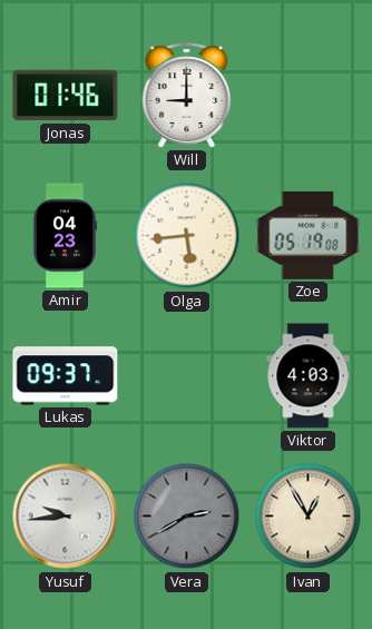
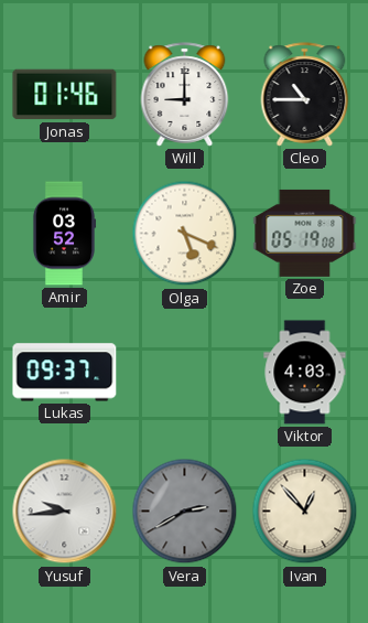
Cleo: none -> 10:45 (305, 95)
Amir: 04:23 -> 03:52 (64, 234)
Olga: 5:44 -> 5:19 (185, 234)
Ivan: 12:55 -> 12:53 (305, 512)
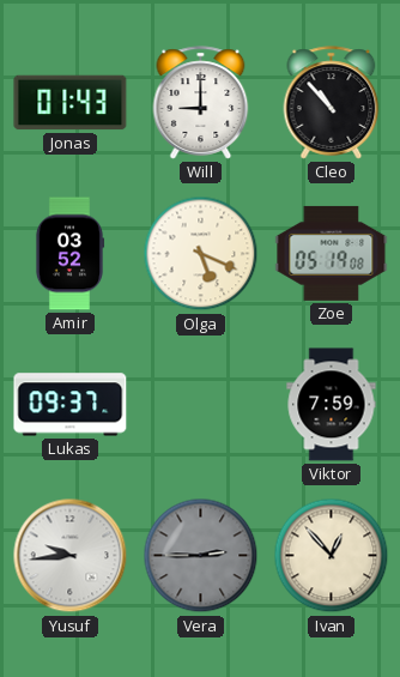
Jonas: 01:46 -> 01:43 (71, 103)
Cleo: 10:45 -> 10:53 (332, 103)
Viktor: 4:03 -> 7:59 (332, 405)
Vera: 2:40 -> 2:45 (201, 556)
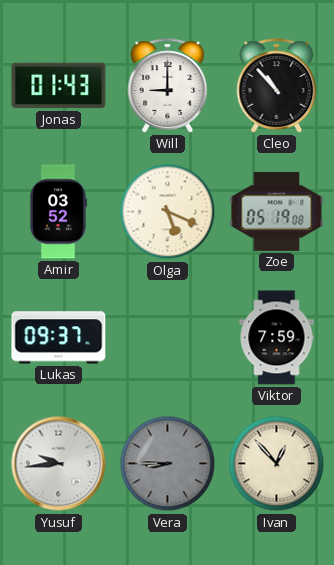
Vera: 2:45 -> 8:45 (168, 464)
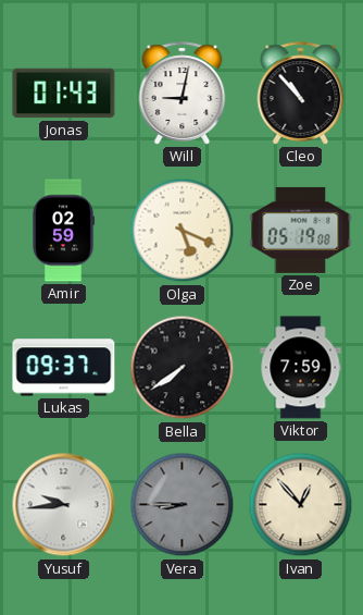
Will: 9:00 -> 9:02 (183, 94)
Amir: 03:52 -> 02:59 (63, 231)
Bella: none -> 7:39 (183, 368)
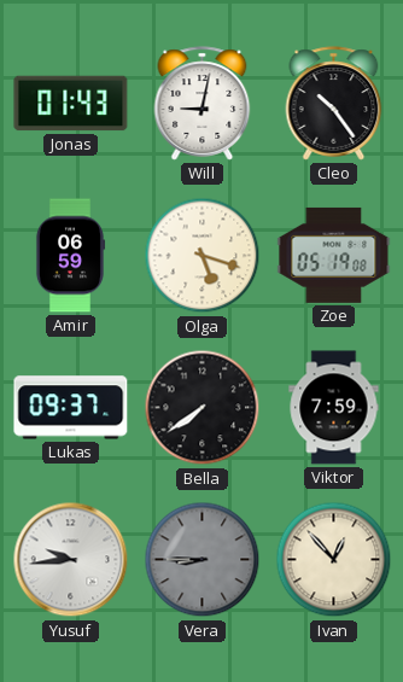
Cleo: 10:53 -> 10:24 (334, 104)
Amir: 02:59 -> 06:59 (70, 256)
Olga: 5:19 -> 5:18 (203, 256)
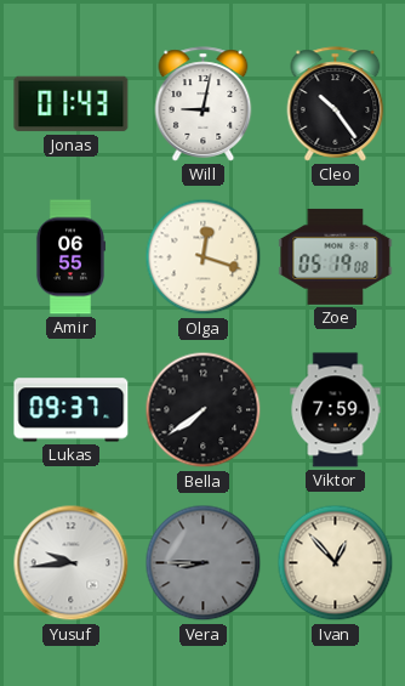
Amir: 06:59 -> 06:55 (70, 257)
Olga: 5:18 -> 12:18 (204, 257)
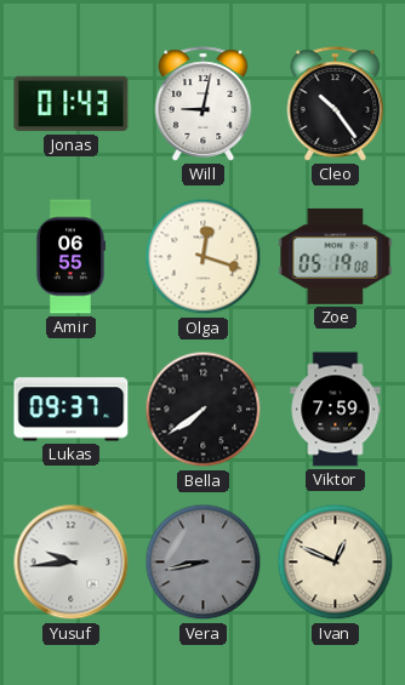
Vera: 8:45 -> 8:43 (204, 563)
Ivan: 12:53 -> 12:49 (336, 563)
